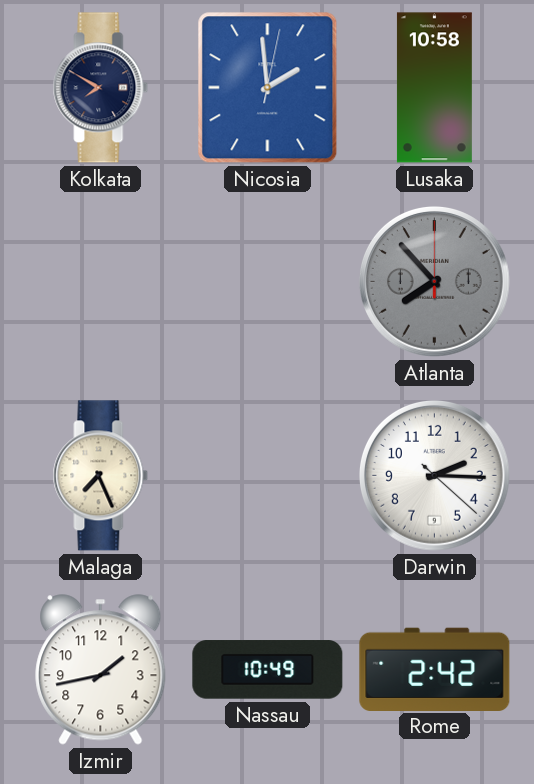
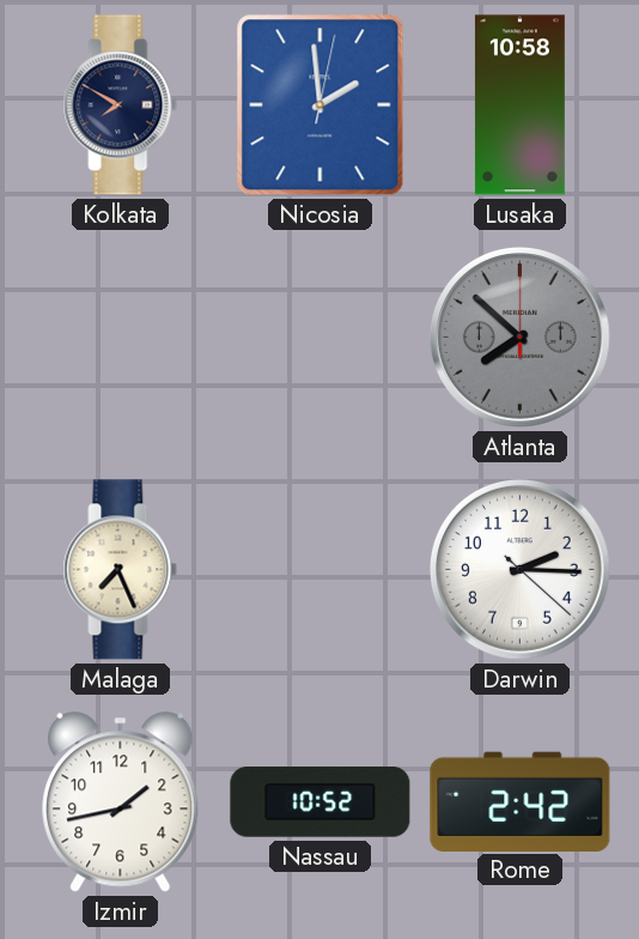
Atlanta: 7:53 -> 7:52 (519, 337)
Nassau: 10:49 -> 10:52 (321, 802)
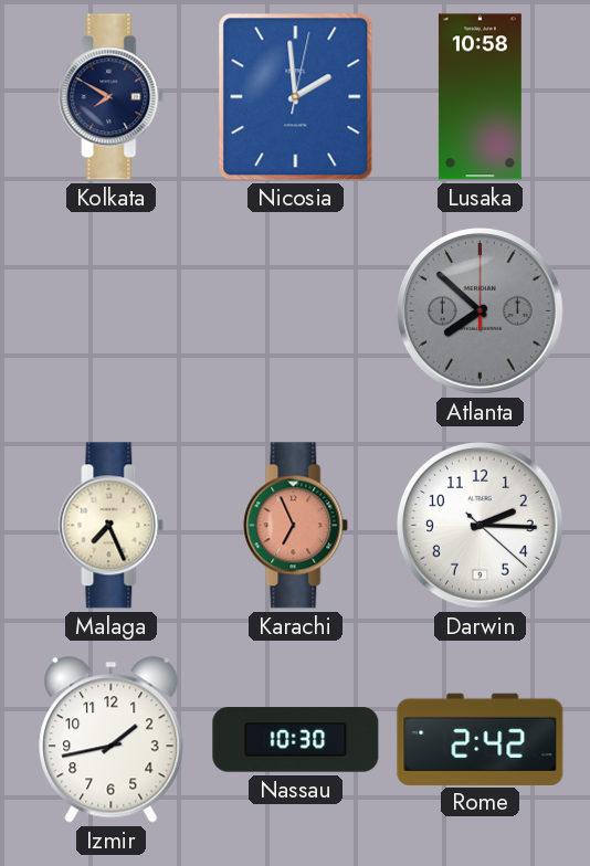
Karachi: none -> 6:56 (296, 526)
Nassau: 10:52 -> 10:30 (296, 740)
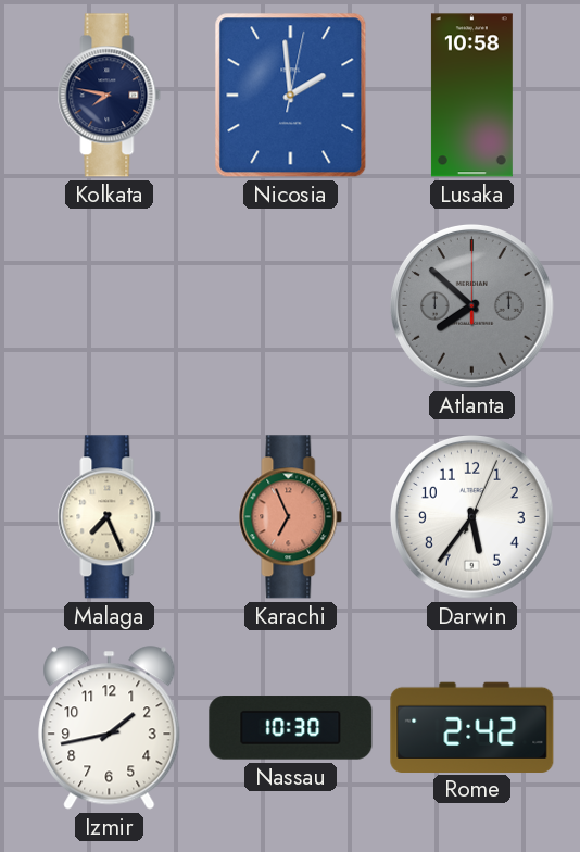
Kolkata: 7:50 -> 7:47 (110, 96)
Darwin: 2:15 -> 5:36 (471, 516)
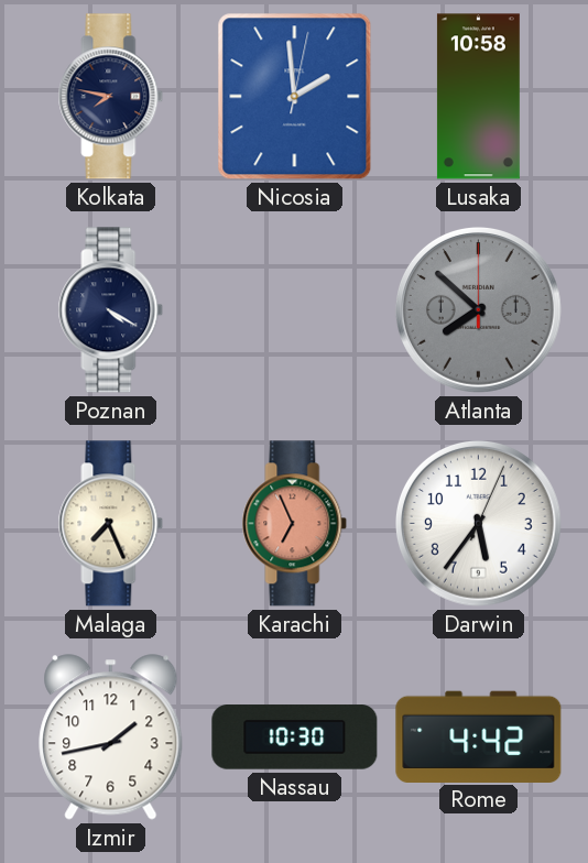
Poznan: none -> 4:20 (111, 310)
Rome: 2:42 -> 4:42 (479, 736)
